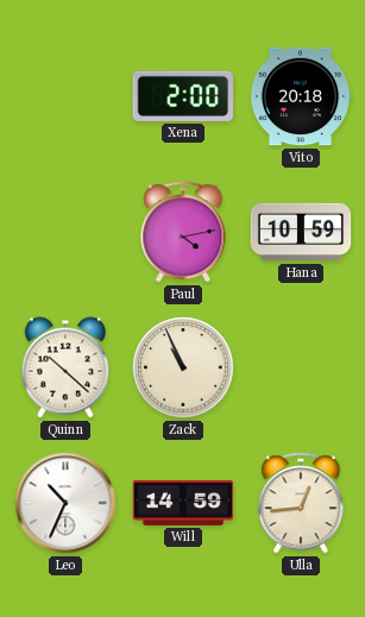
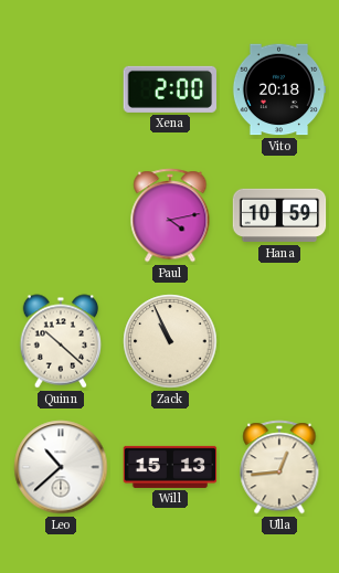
Leo: 10:34 -> 10:38 (61, 467)
Will: 14:59 -> 15:13 (170, 467)
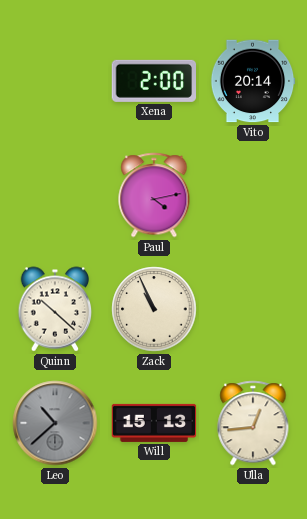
Vito: 20:18 -> 20:14 (253, 81)
Hana: 10:59 -> none (279, 215)
Leo dial: white -> grey (55, 423)
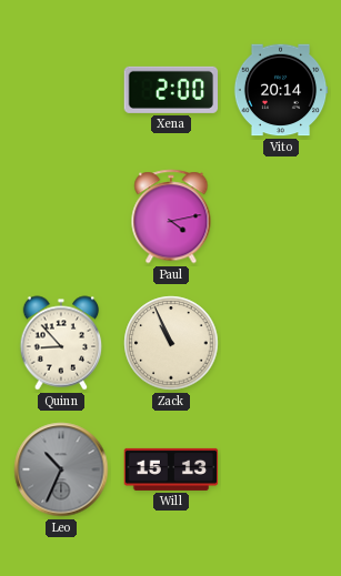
Quinn: 10:22 -> 8:53 (61, 343)
Leo: 10:38 -> 10:34 (61, 469)
Ulla: 12:44 -> none (253, 423)
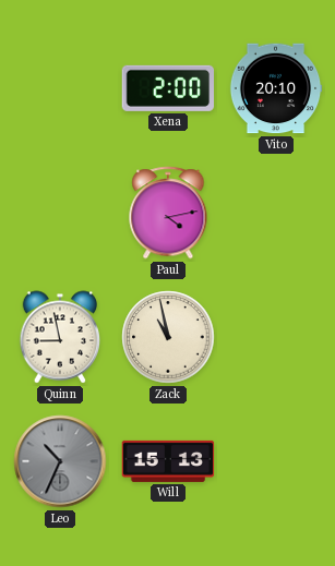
Vito: 20:14 -> 20:10 (276, 88)
Quinn: 8:53 -> 8:58 (60, 337)
Zack: 10:56 -> 10:58 (168, 337)
